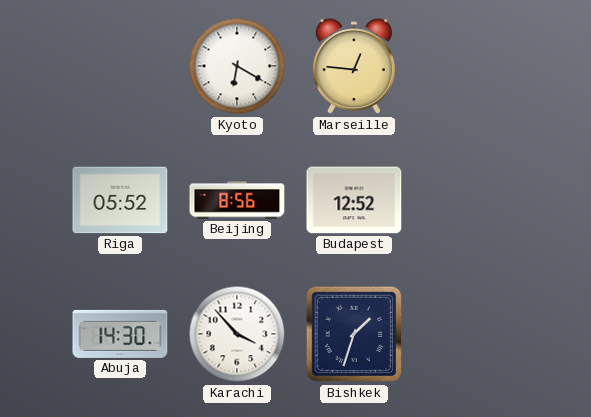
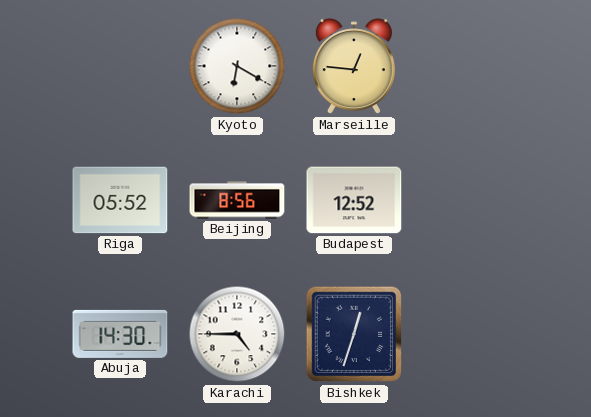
Karachi: 3:53 -> 4:45 (237, 334)
Bishkek: 1:33 -> 12:33 (354, 334)
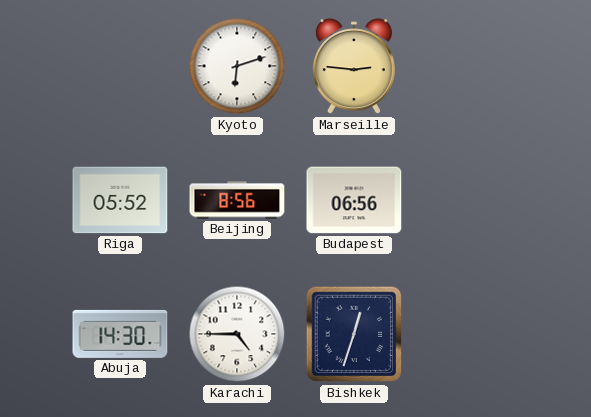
Kyoto: 6:20 -> 6:12 (237, 66)
Marseille: 12:46 -> 2:46 (354, 67)
Budapest: 12:52 -> 06:56 (354, 200)
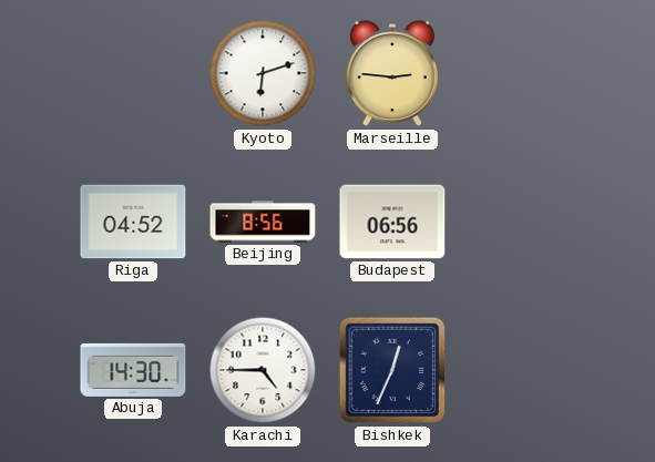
Riga: 05:52 -> 04:52 (133, 222)
Bishkek: 12:33 -> 12:34 (392, 370)
